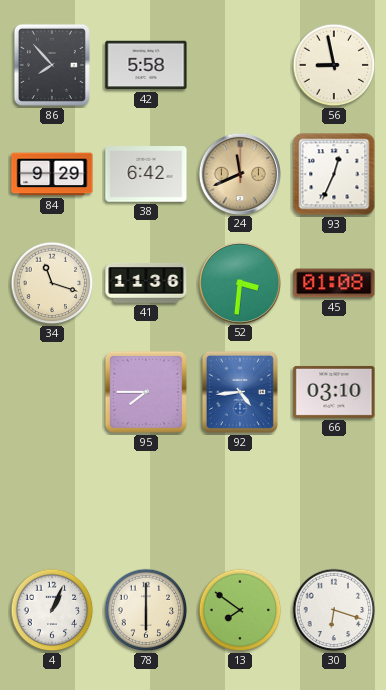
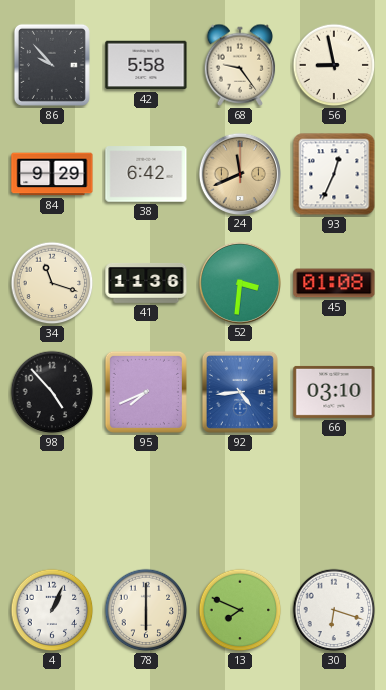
86: 7:53 -> 9:53 (52, 65)
68: none -> 9:24 (240, 65)
98: none -> 4:53 (52, 392)
95: 7:45 -> 7:41 (146, 392)
13: 7:51 -> 7:49 (240, 610)
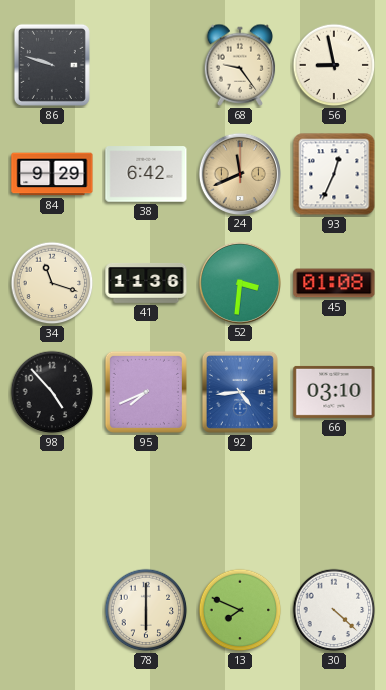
86: 9:53 -> 9:48 (52, 65)
42: 5:58 -> none (146, 65)
4: 1:04 -> none (52, 610)
30: 6:18 -> 4:22 (334, 610)
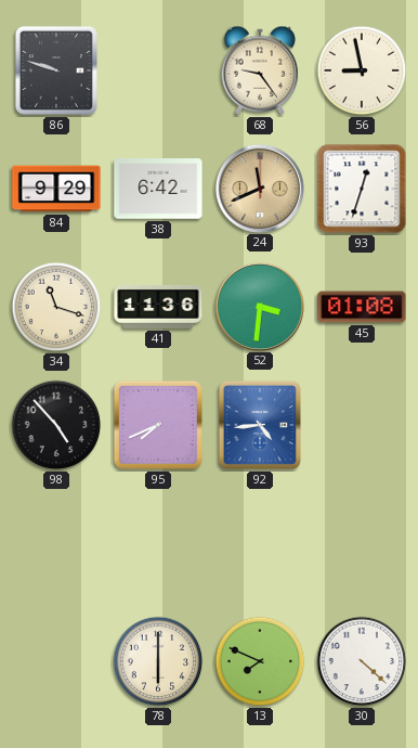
93: 12:34 -> 12:33 (362, 189)
66: 03:10 -> none (334, 392)
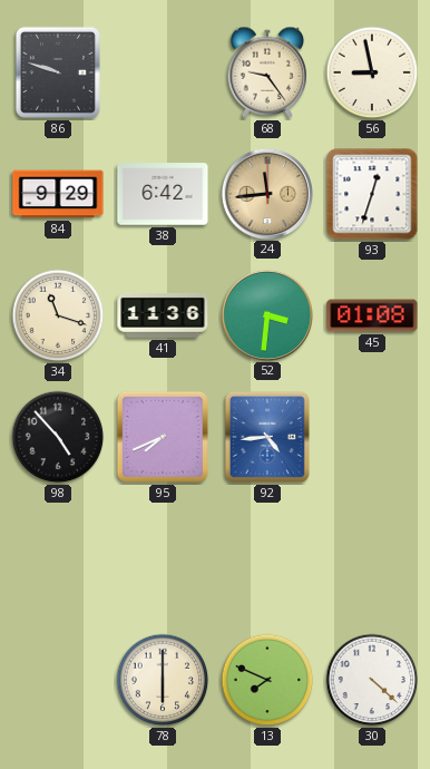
24: 11:41 -> 11:44 (266, 193)
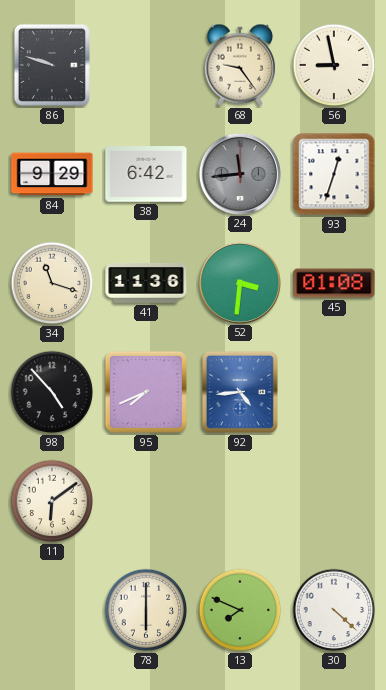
24 dial: champagne -> grey (239, 173)
11: none -> 6:09 (52, 501)
